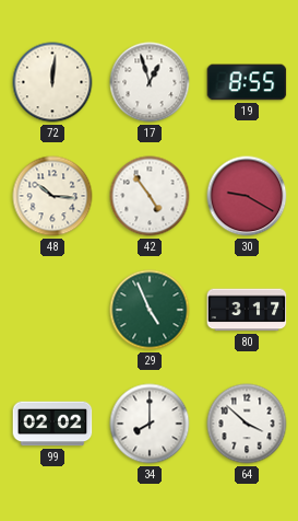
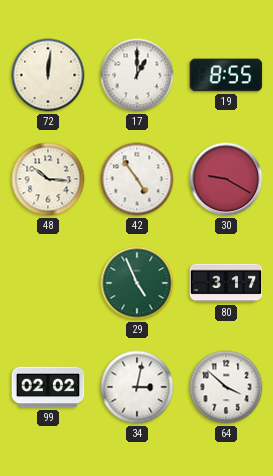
17: 12:57 -> 1:00 (137, 75)
34: 8:00 -> 3:02 (137, 387)
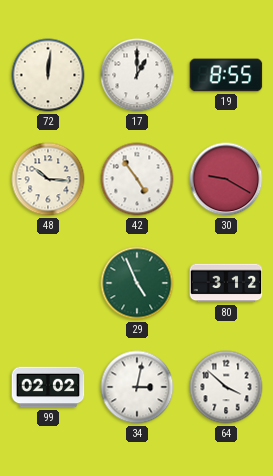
80: 3:17 -> 3:12 (226, 283)
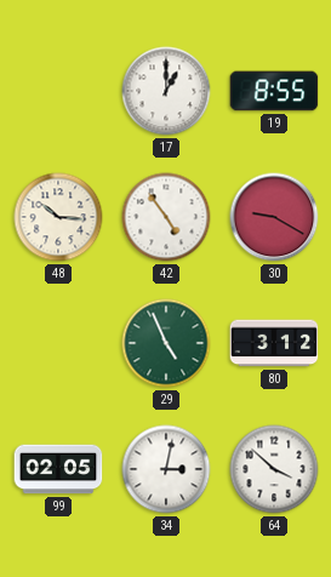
72: 12:01 -> none (48, 75)
99: 02:02 -> 02:05 (58, 469)
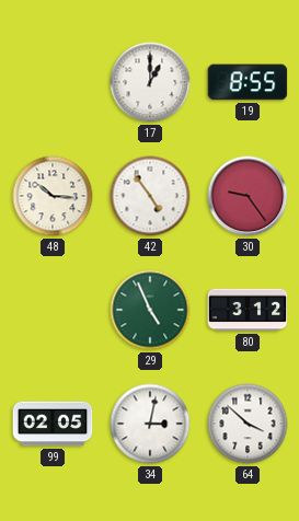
30: 9:20 -> 9:24 (248, 196)
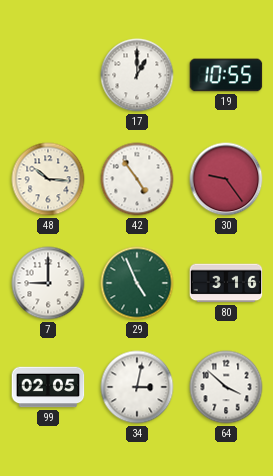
19: 8:55 -> 10:55 (226, 75)
7: none -> 9:00 (48, 283)
80: 3:12 -> 3:16 (226, 283)
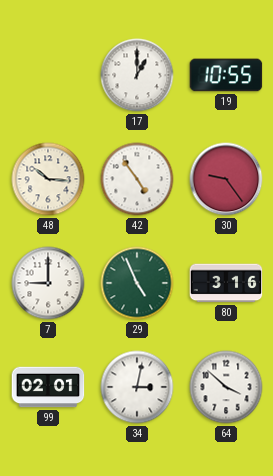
99: 02:05 -> 02:01 (48, 387)
